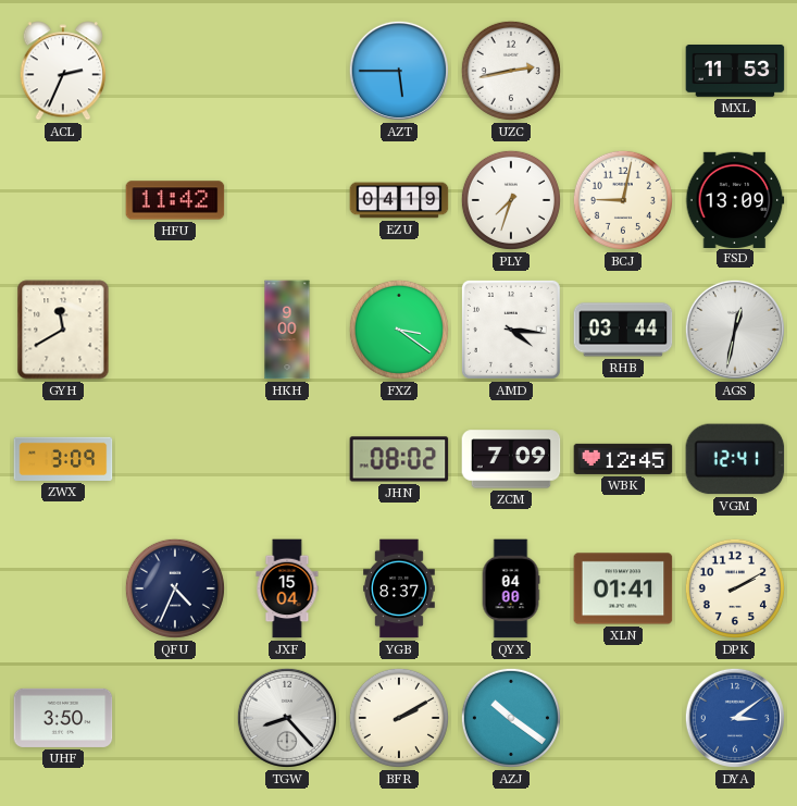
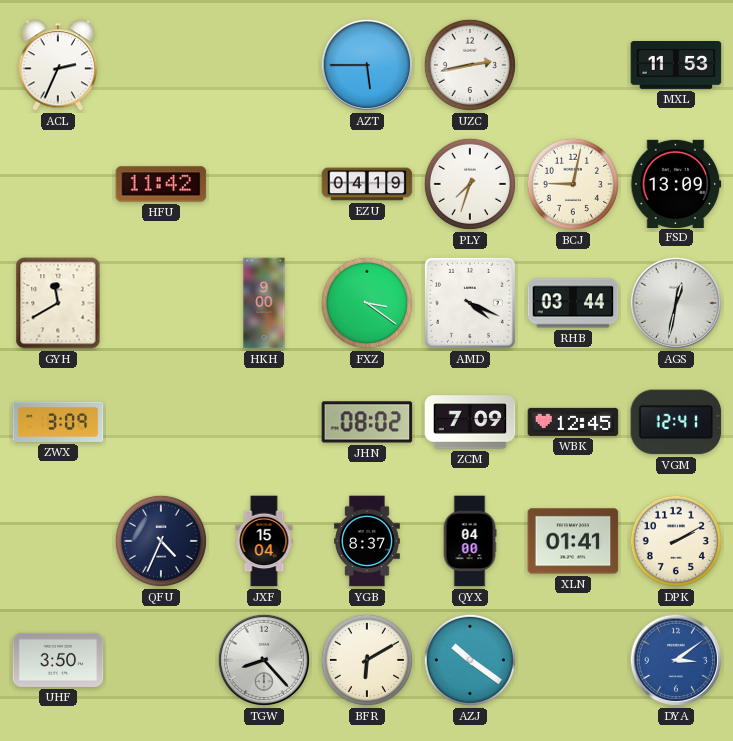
AMD: 4:16 -> 4:19 (470, 303)
BFR: 2:10 -> 6:10 (367, 660)
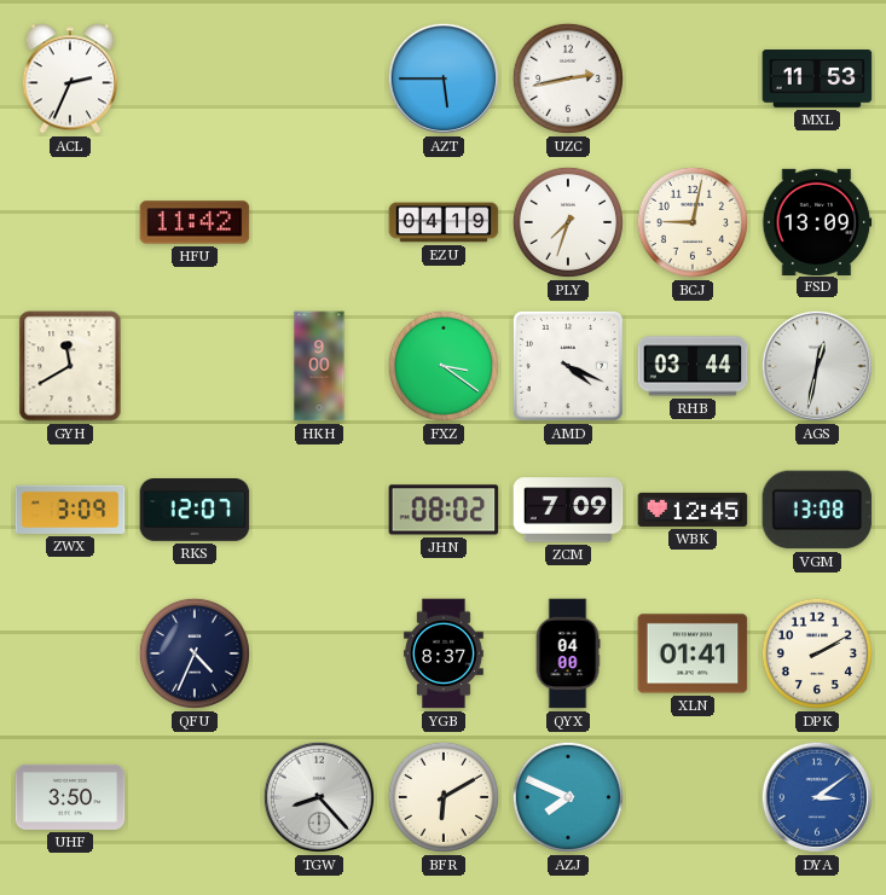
RKS: none -> 12:07 (195, 511)
VGM: 12:41 -> 13:08 (817, 510)
JXF: 15:04 -> none (264, 541)
AZJ: 10:21 -> 7:49 (568, 797)
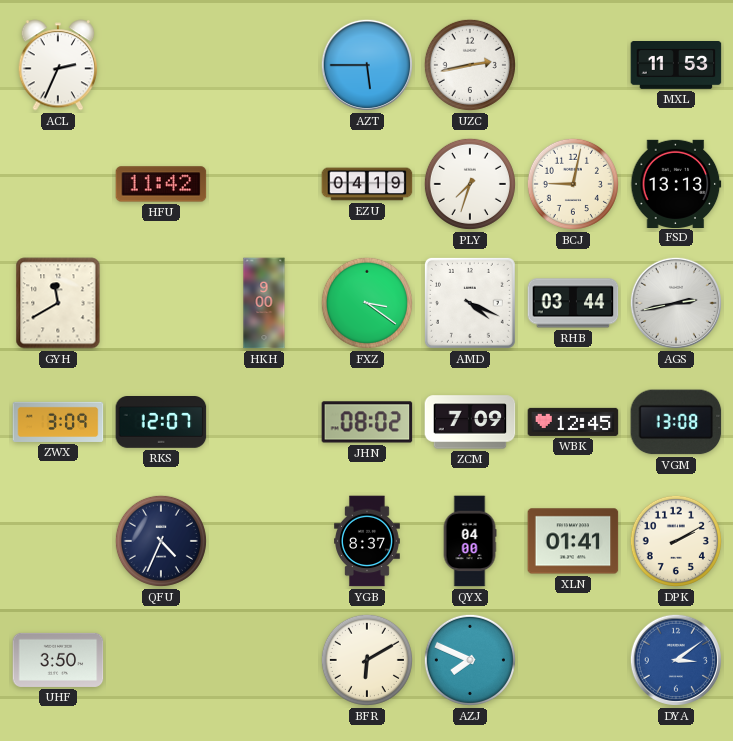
FSD: 13:09 -> 13:13 (676, 183)
AGS: 12:32 -> 2:43 (676, 303)
TGW: 8:23 -> none (319, 797)
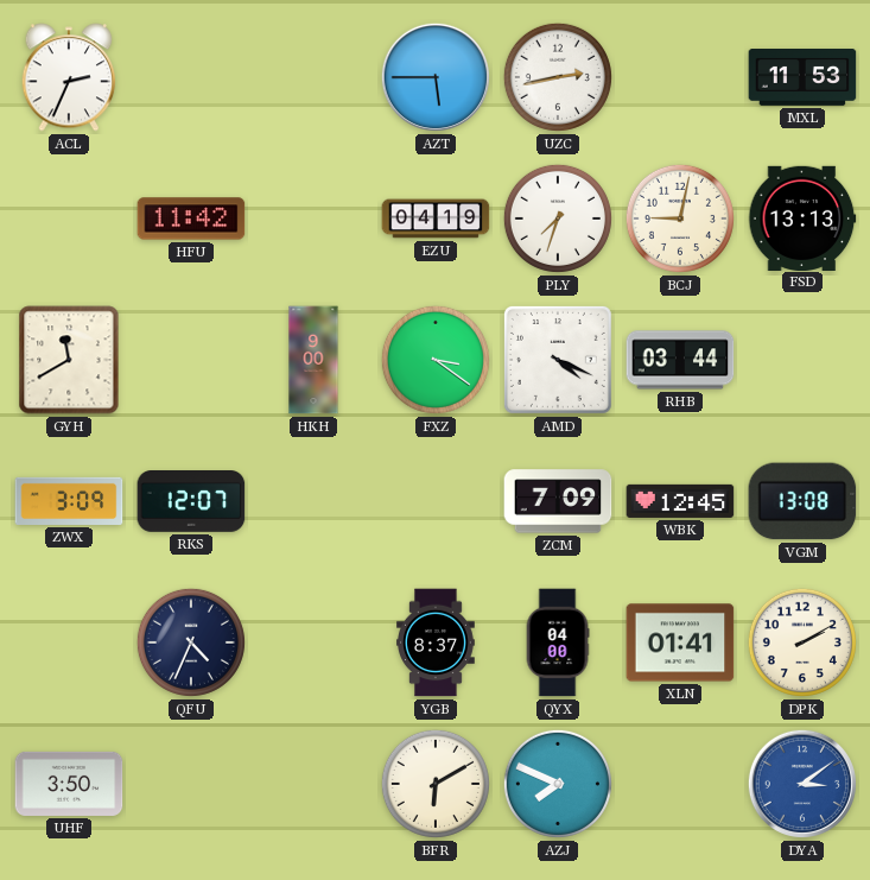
AGS: 2:43 -> none (676, 303)
JHN: 08:02 -> none (367, 422)
